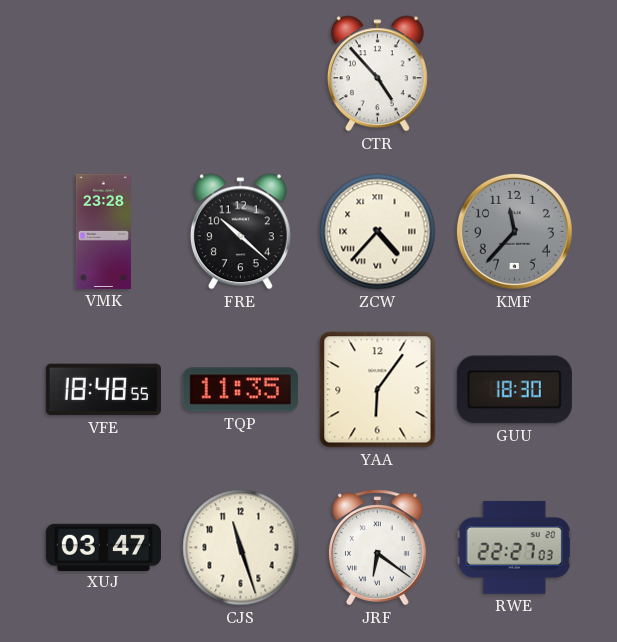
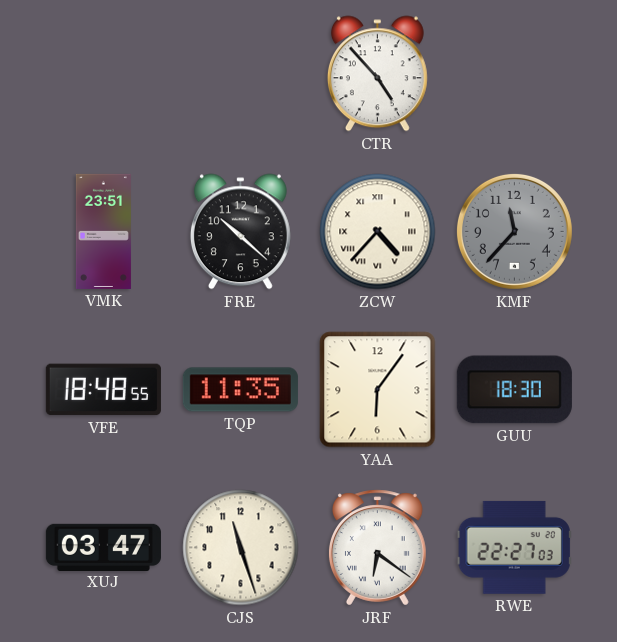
VMK: 23:28 -> 23:51 (103, 231)
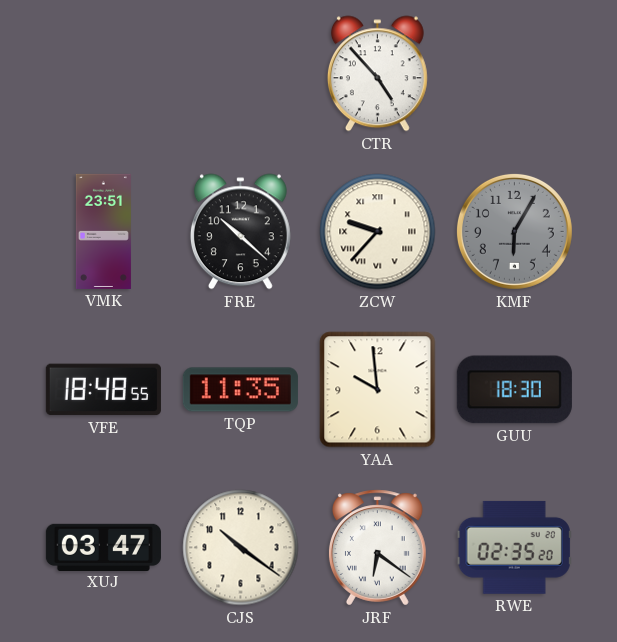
ZCW: 4:37 -> 9:37 (378, 232)
KMF: 11:37 -> 6:05 (514, 231)
YAA: 6:06 -> 9:59 (378, 390)
CJS: 11:27 -> 10:21 (241, 548)
RWE: 22:27 -> 02:35 (514, 547)
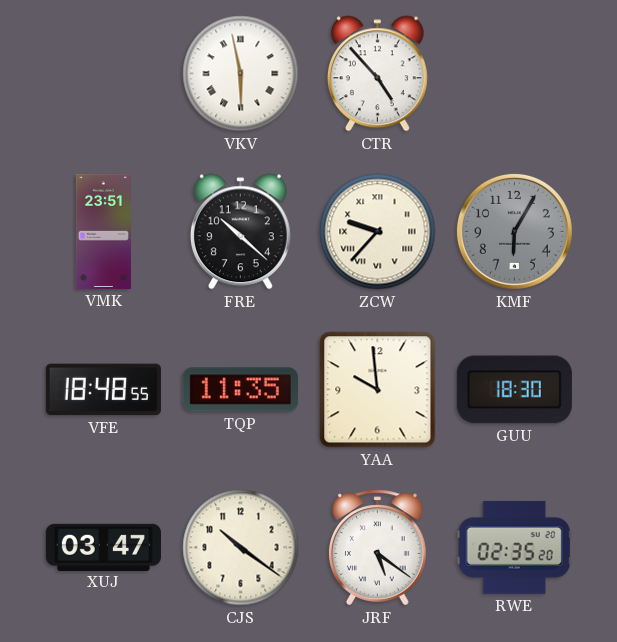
VKV: none -> 5:58 (241, 74)
JRF: 6:21 -> 5:21 (377, 548)
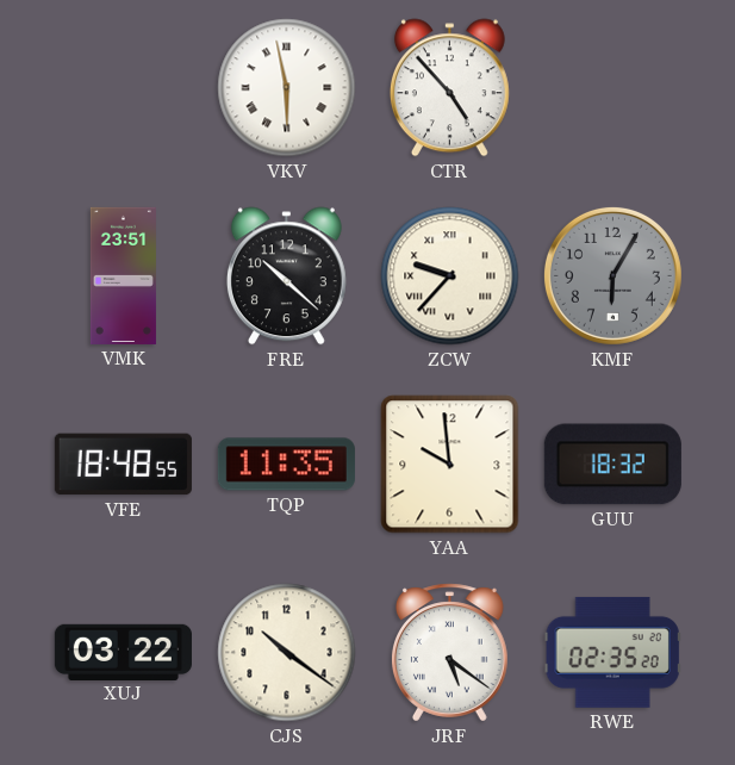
GUU: 18:30 -> 18:32 (612, 465)
XUJ: 03:47 -> 03:22 (123, 652)
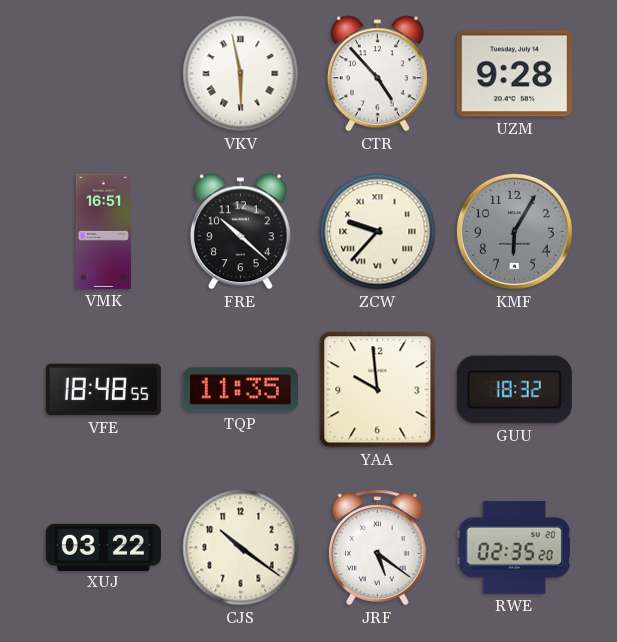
UZM: none -> 9:28 (514, 74)
VMK: 23:51 -> 16:51 (103, 231)
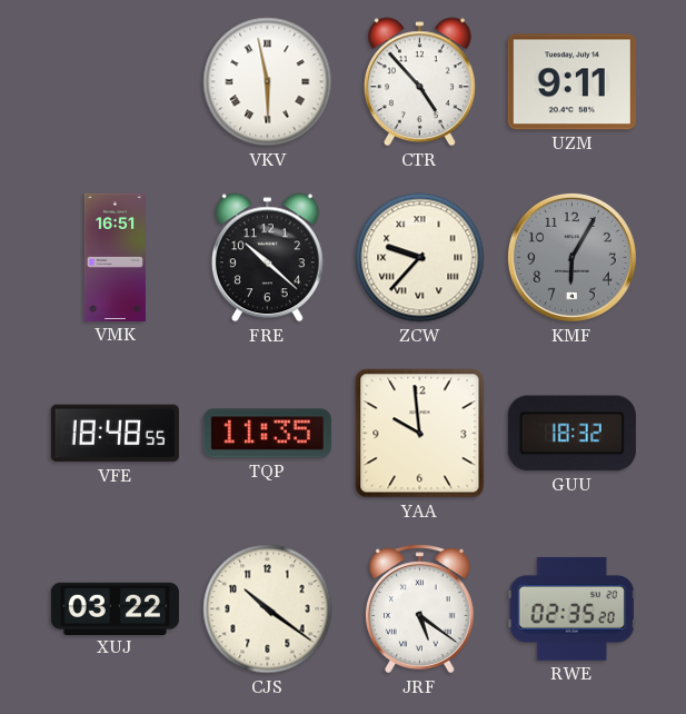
UZM: 9:28 -> 9:11 (571, 82)
